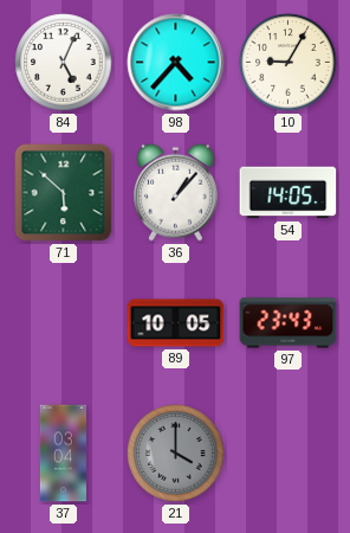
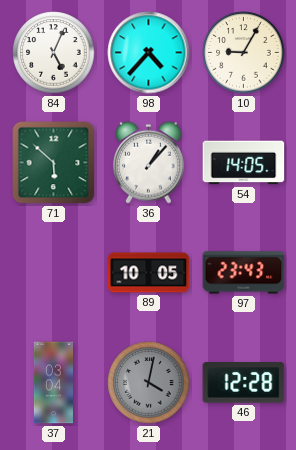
21: 4:00 -> 4:02 (149, 383)
46: none -> 12:28 (244, 383)
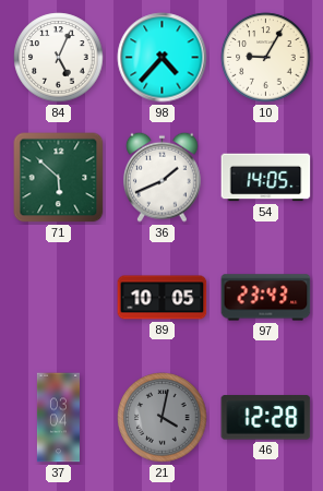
36: 1:07 -> 1:41 (163, 177)
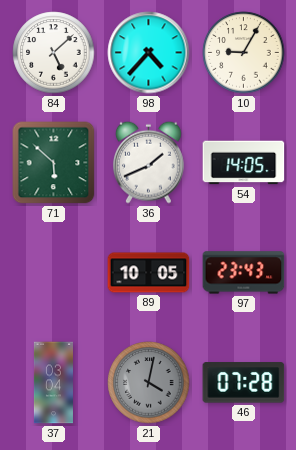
84: 5:04 -> 5:08 (54, 53)
46: 12:28 -> 07:28 (244, 383)
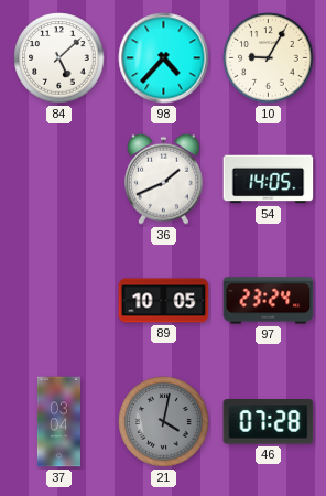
71: 5:52 -> none (54, 163)
97: 23:43 -> 23:24 (269, 301)
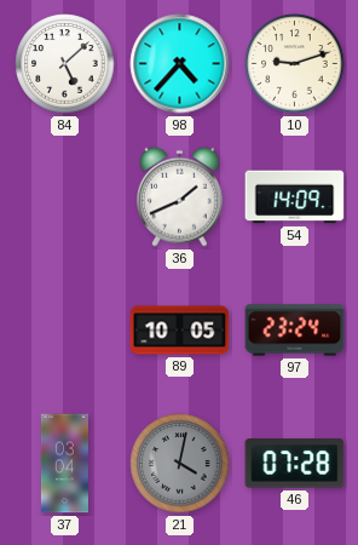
10: 9:05 -> 9:12 (295, 64)
54: 14:05 -> 14:09 (295, 197)
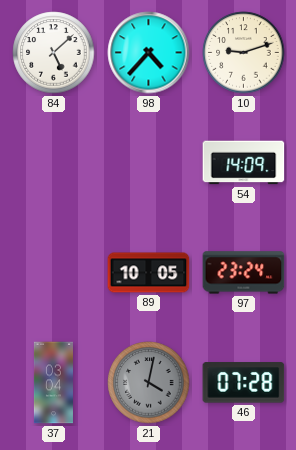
36: 1:41 -> none (180, 196)
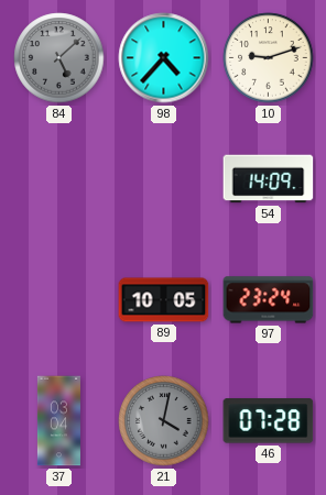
84 dial: white -> grey (59, 58)
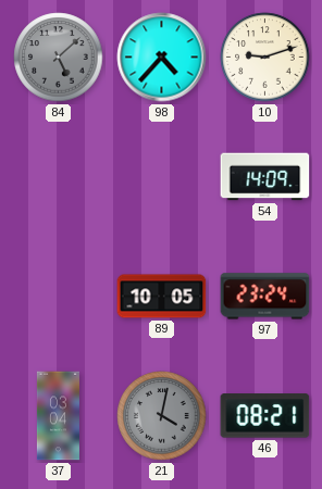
46: 07:28 -> 08:21 (265, 416)
